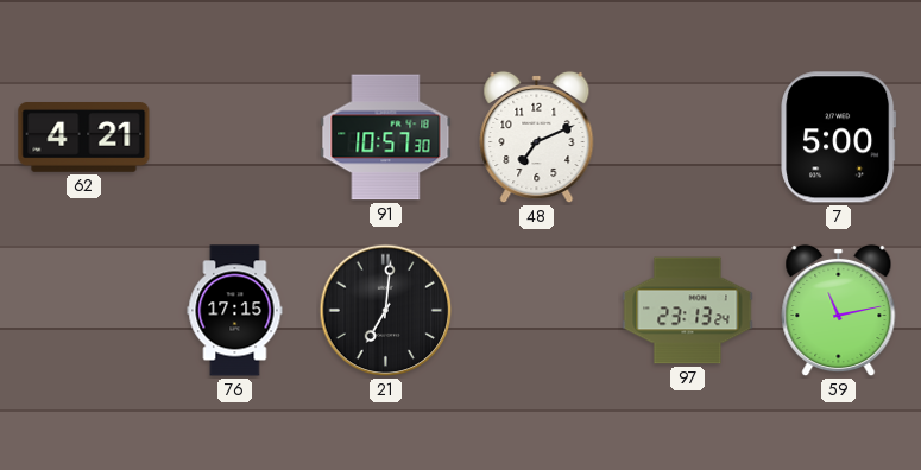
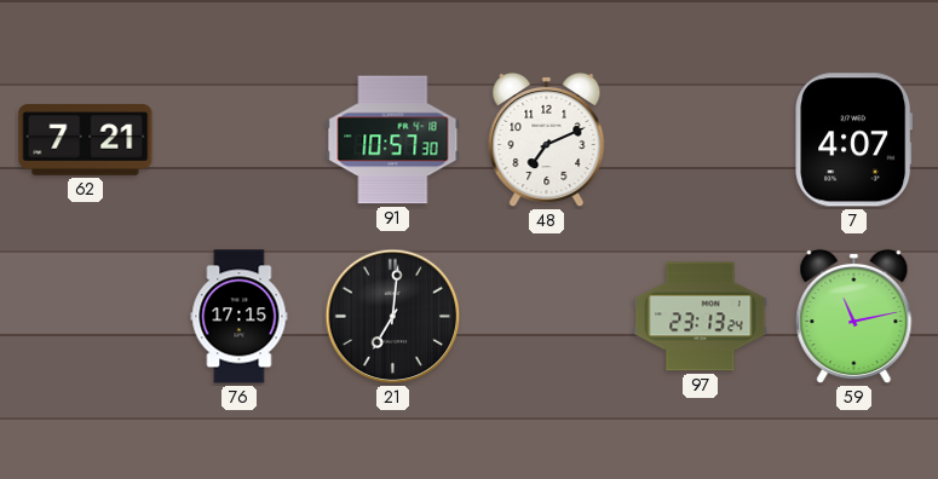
62: 4:21 -> 7:21 (86, 140)
7: 5:00 -> 4:07 (854, 140)
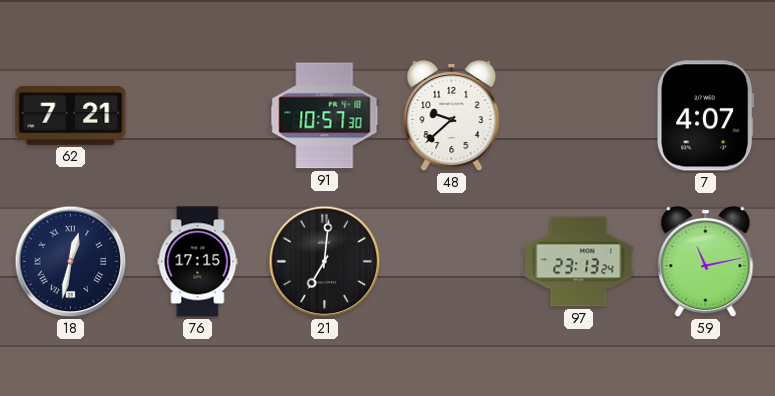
48: 7:11 -> 9:38 (452, 116)
18: none -> 12:32 (71, 262)
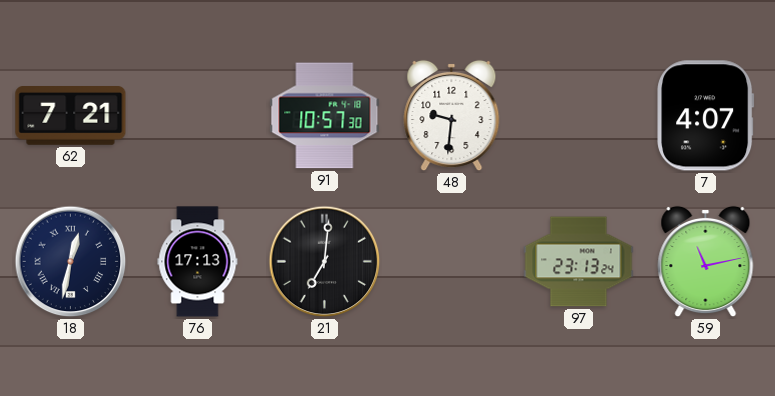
48: 9:38 -> 9:31 (452, 116)
76: 17:15 -> 17:13 (198, 262)
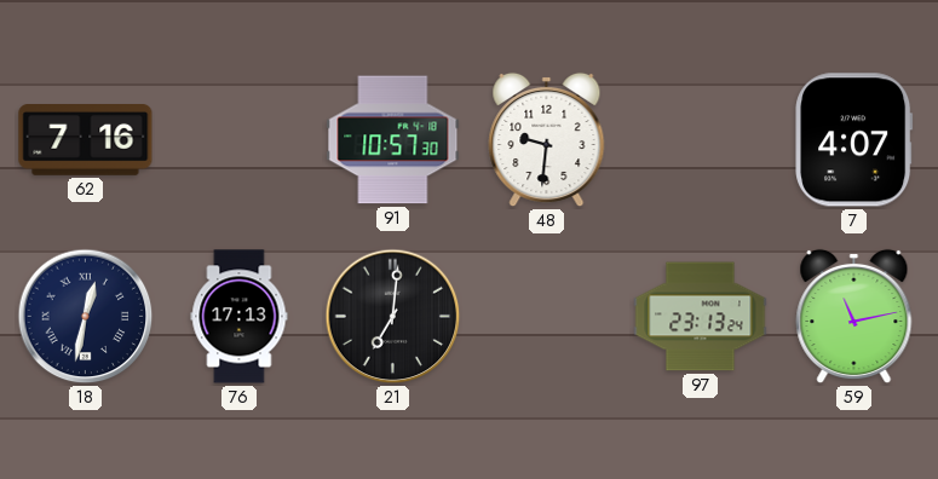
62: 7:21 -> 7:16 (86, 140)
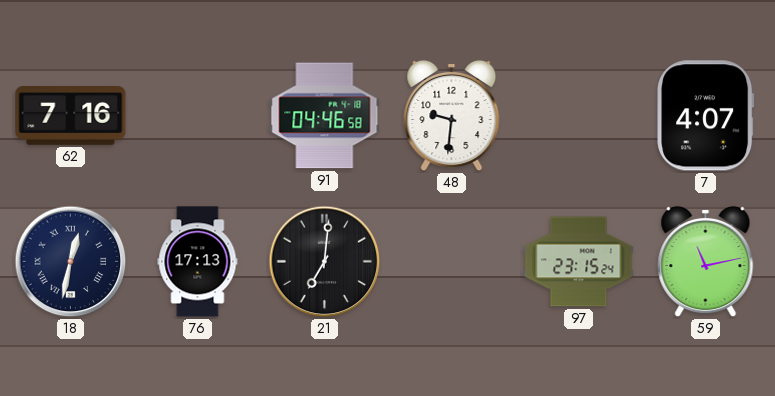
91: 10:57 -> 04:46 (325, 116)
97: 23:13 -> 23:15 (579, 262)
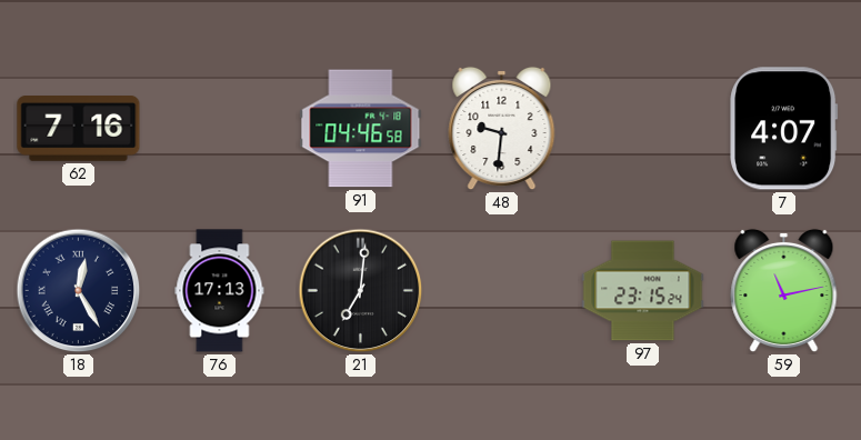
18: 12:32 -> 12:25 (79, 291)
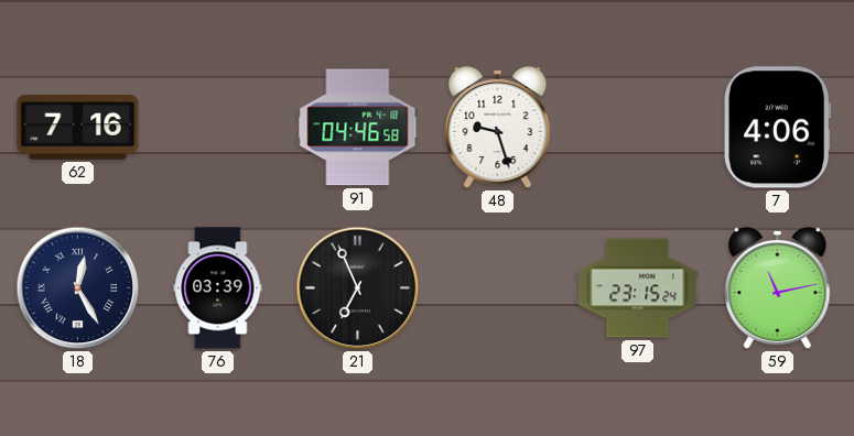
48: 9:31 -> 9:27 (498, 128)
7: 4:07 -> 4:06 (778, 128)
76: 17:13 -> 03:39 (218, 288)
21: 7:01 -> 6:56 (358, 288)
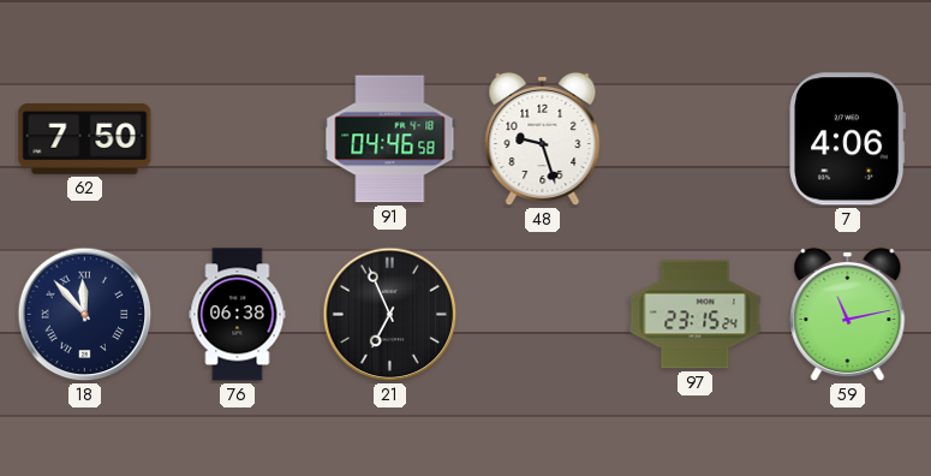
62: 7:16 -> 7:50 (85, 139)
18: 12:25 -> 11:53 (85, 315)
76: 03:39 -> 06:38 (238, 315)
